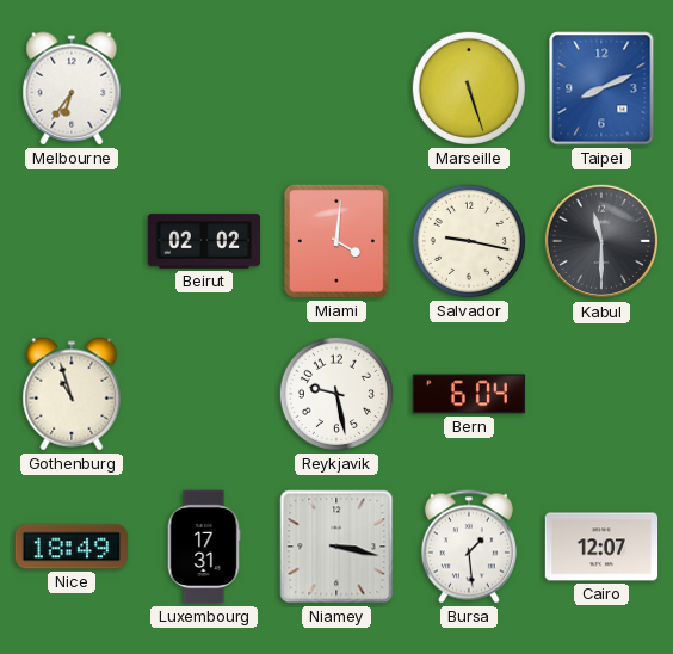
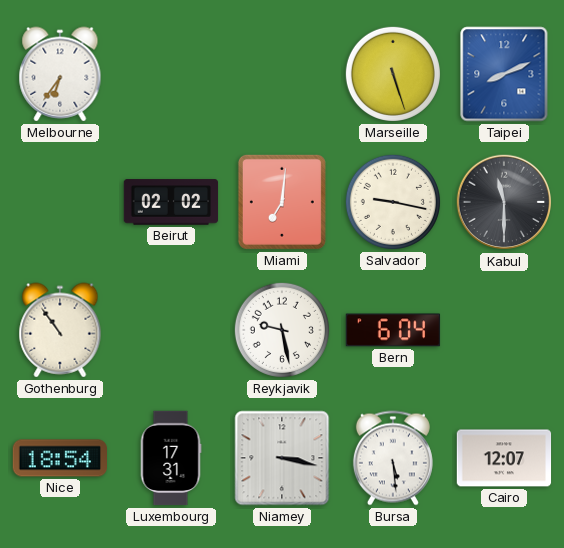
Miami: 4:01 -> 7:01 (282, 202)
Gothenburg: 10:57 -> 10:54 (60, 330)
Nice: 18:49 -> 18:54 (59, 458)
Bursa: 1:29 -> 5:29 (393, 458)
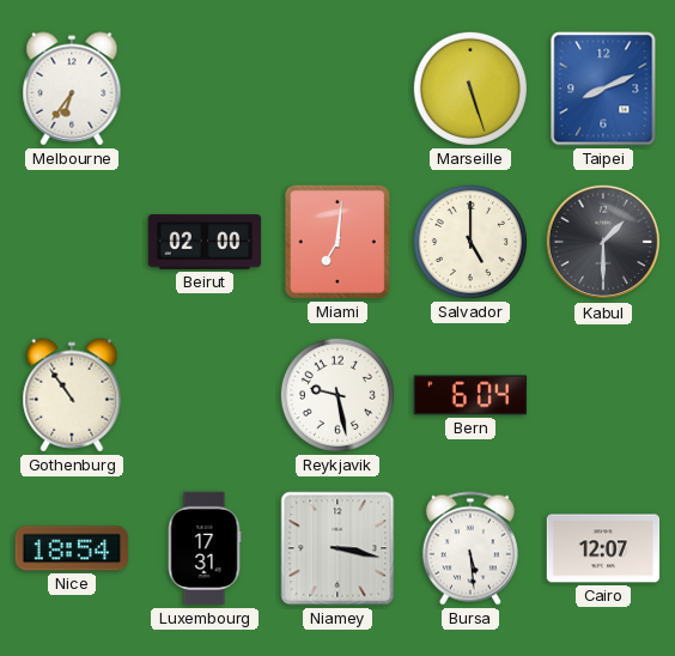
Beirut: 02:02 -> 02:00 (205, 242)
Salvador: 9:17 -> 5:00 (470, 242)
Kabul: 11:30 -> 1:30 (603, 242)
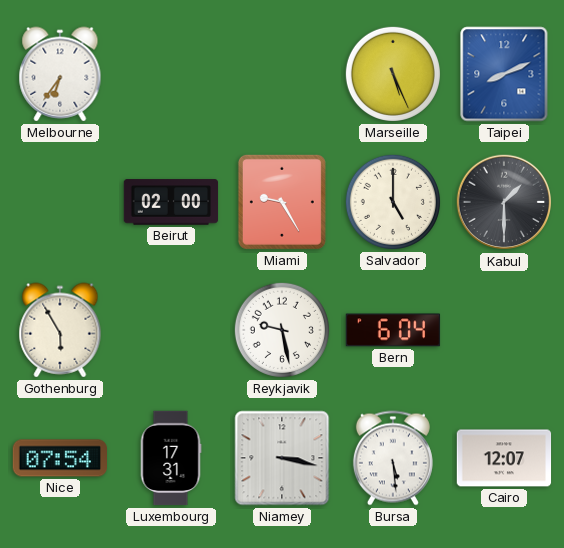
Marseille: 5:27 -> 5:26 (393, 74)
Miami: 7:01 -> 9:25 (282, 202)
Gothenburg: 10:54 -> 5:55 (60, 330)
Nice: 18:54 -> 07:54 (59, 458)
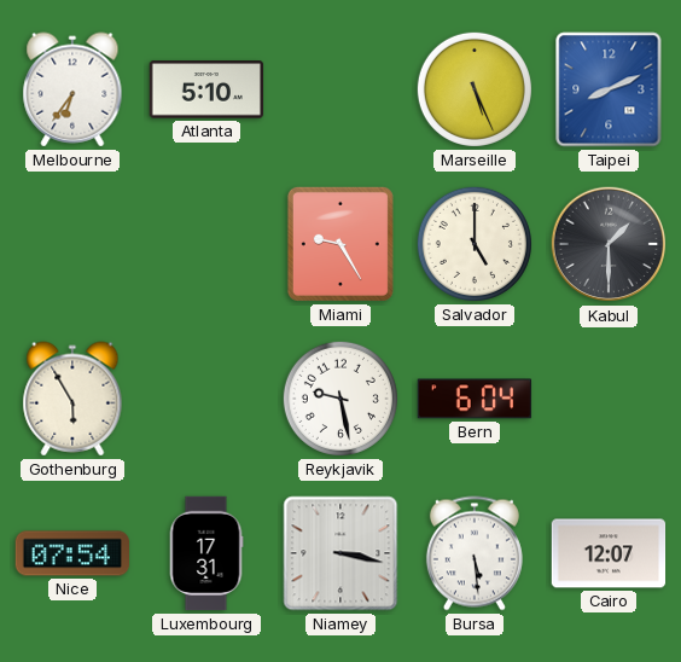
Atlanta: none -> 5:10 (206, 89)
Beirut: 02:00 -> none (171, 202)
